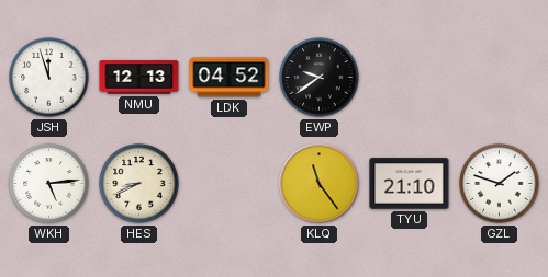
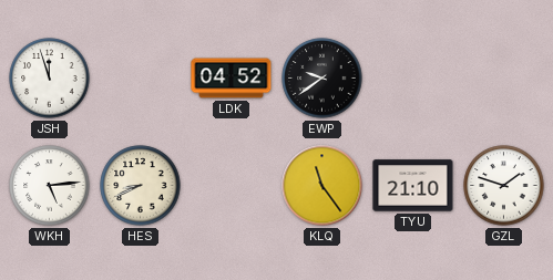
NMU: 12:13 -> none (139, 78)
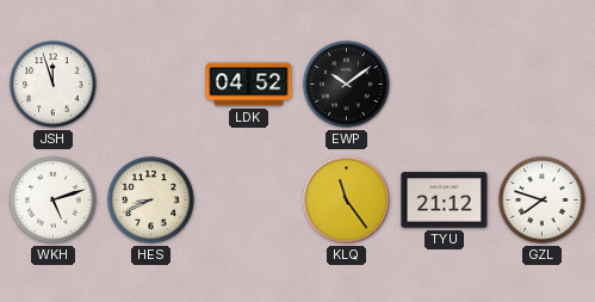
EWP: 9:39 -> 10:09 (347, 85)
WKH: 5:14 -> 5:12 (54, 201)
TYU: 21:10 -> 21:12 (445, 201)
GZL: 1:48 -> 7:48 (543, 201)
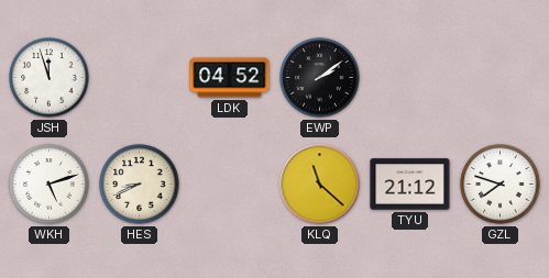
EWP: 10:09 -> 2:09 (320, 78)
KLQ: 11:24 -> 11:22 (320, 185)
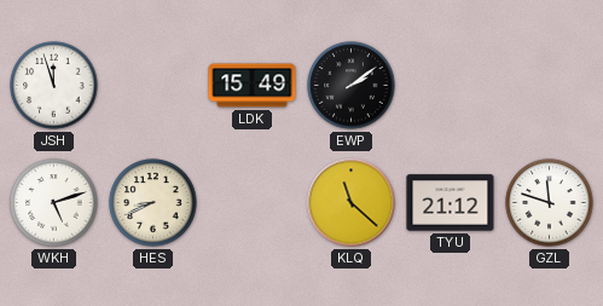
LDK: 04:52 -> 15:49 (253, 86)
GZL: 7:48 -> 11:48 (550, 203)
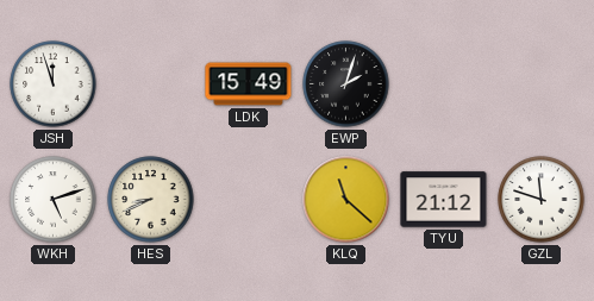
EWP: 2:09 -> 2:03 (346, 84)
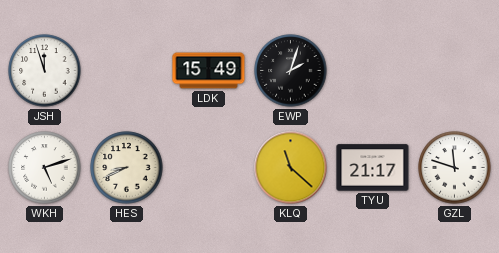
TYU: 21:12 -> 21:17 (373, 168)
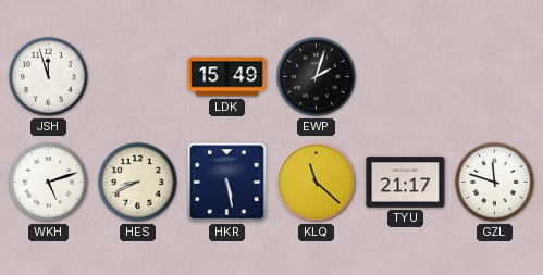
HKR: none -> 5:28 (227, 183)
